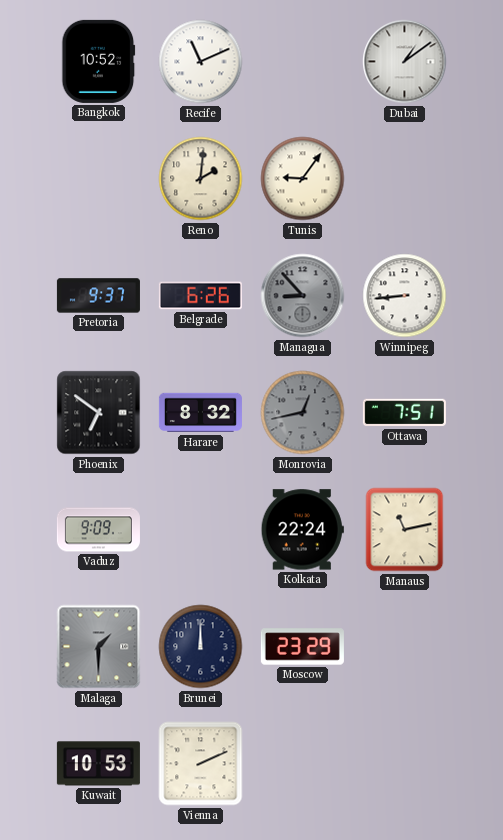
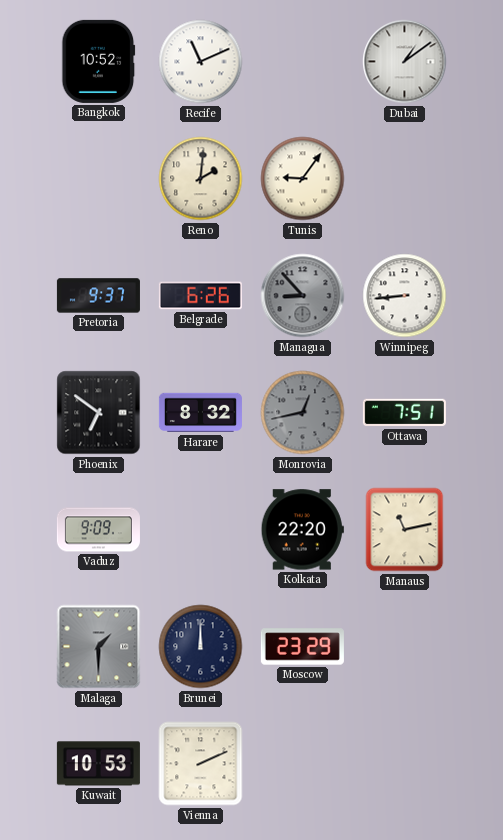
Kolkata: 22:24 -> 22:20 (302, 530)
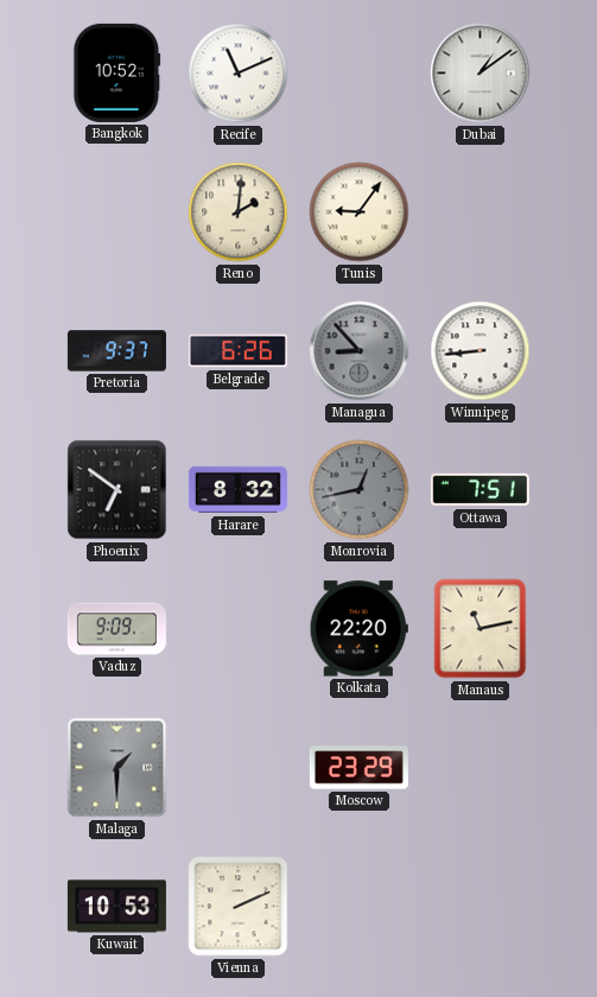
Brunei: 12:00 -> none (201, 647)
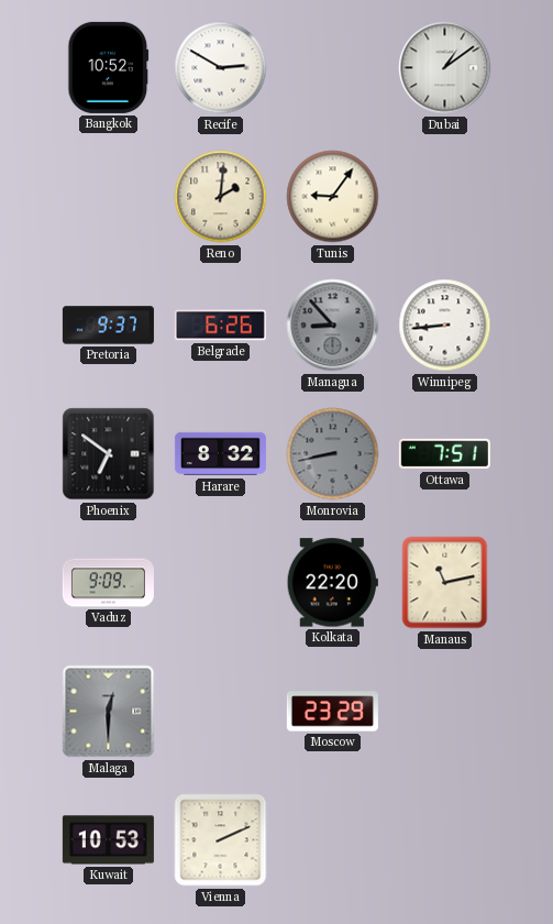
Recife: 11:11 -> 2:50 (221, 68)
Monrovia: 12:43 -> 8:43 (333, 454)
Malaga: 1:30 -> 12:30 (109, 712)
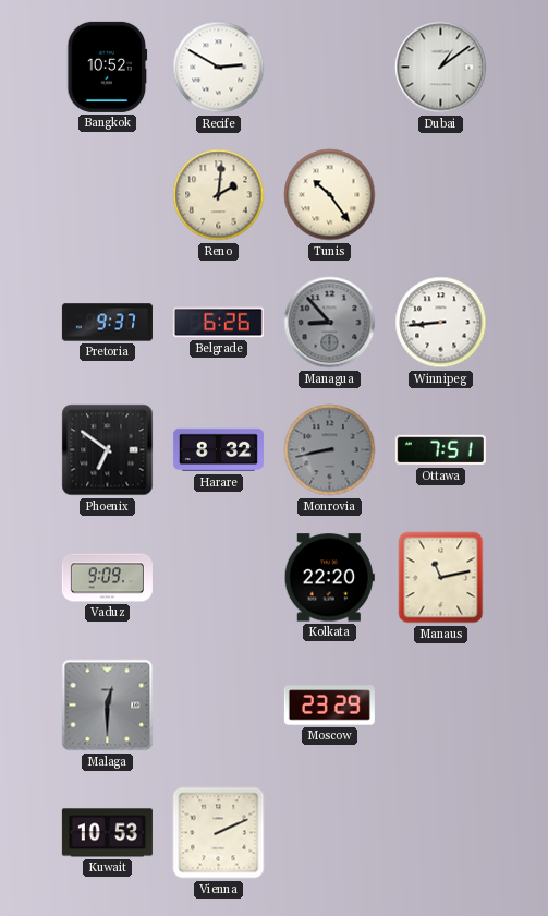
Tunis: 9:06 -> 10:24 (330, 195)
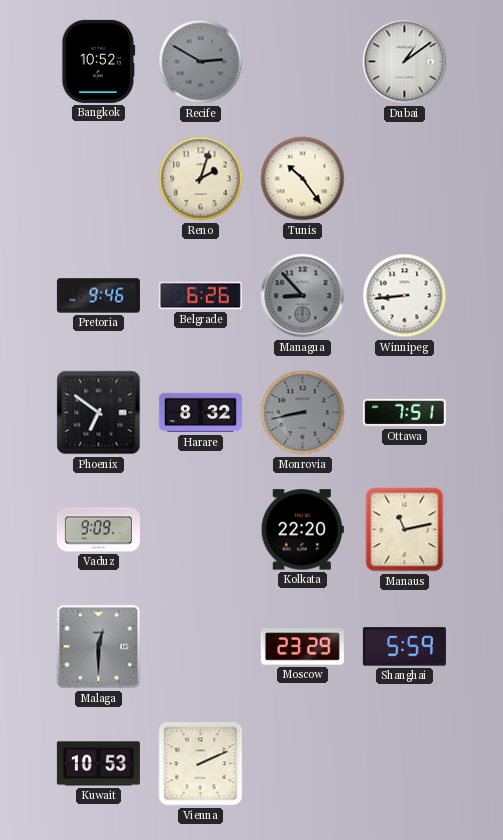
Recife dial: white -> grey (201, 62)
Reno: 2:01 -> 2:03 (201, 179)
Pretoria: 9:37 -> 9:46 (98, 296)
Shanghai: none -> 5:59 (404, 647)
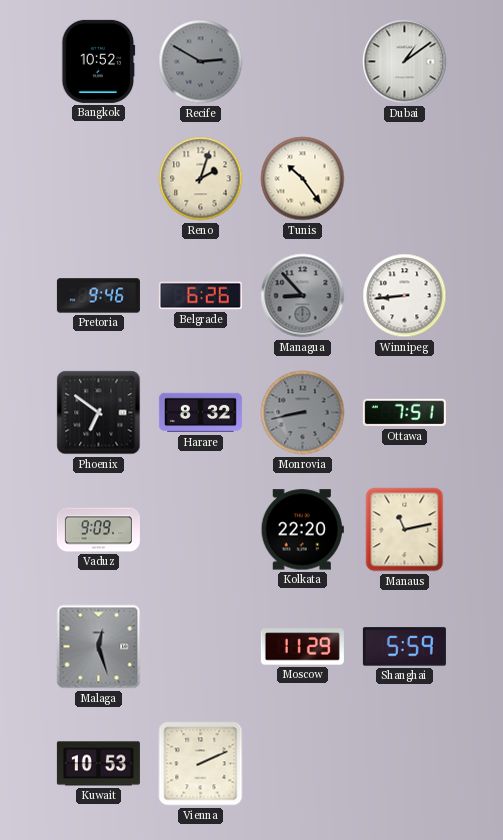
Malaga: 12:30 -> 12:27 (99, 647)
Moscow: 23:29 -> 11:29 (302, 647)
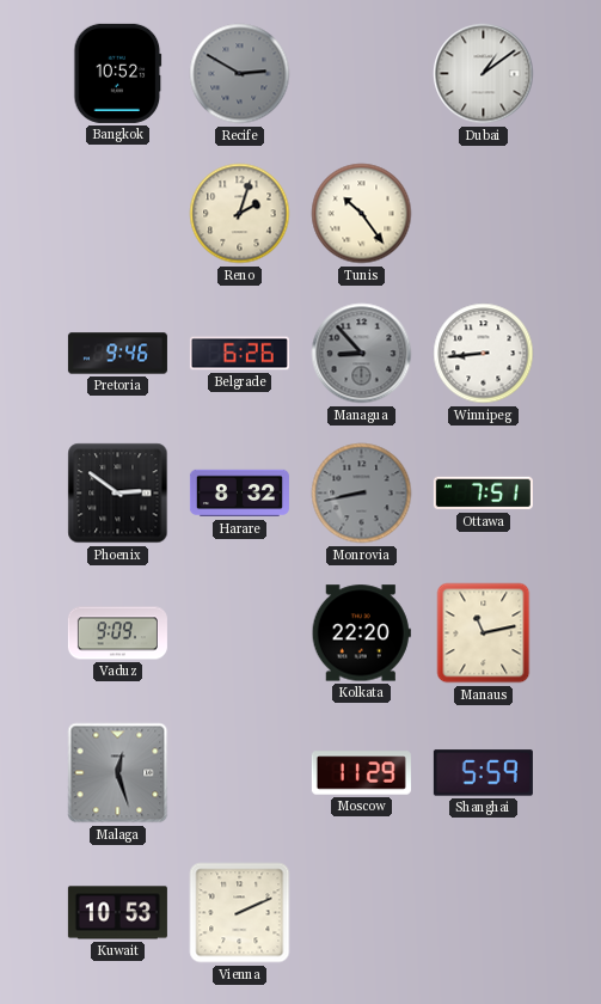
Phoenix: 6:51 -> 2:51 (118, 494)
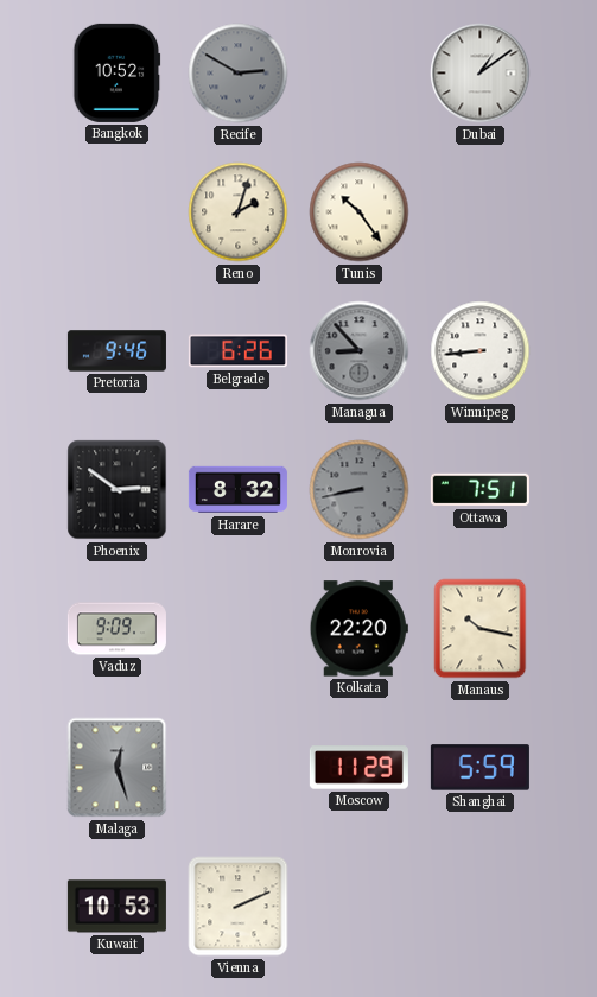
Manaus: 11:13 -> 10:17 (481, 629)
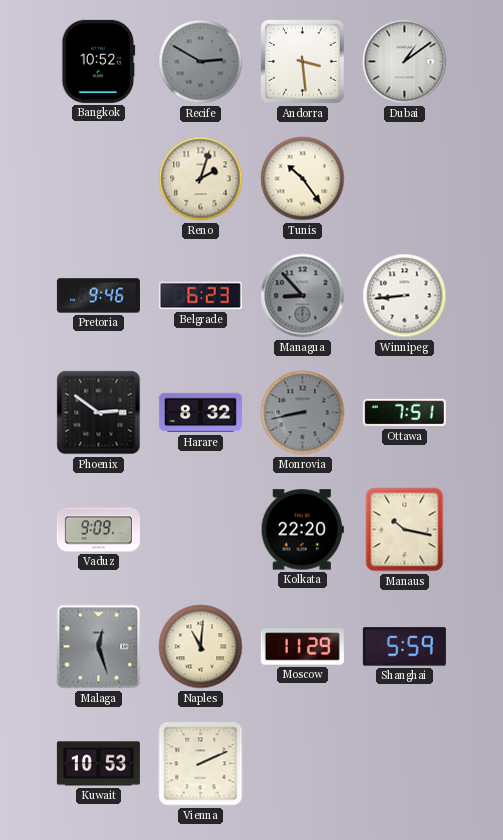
Andorra: none -> 3:29 (303, 62)
Belgrade: 6:26 -> 6:23 (200, 296)
Naples: none -> 11:01 (201, 647)
